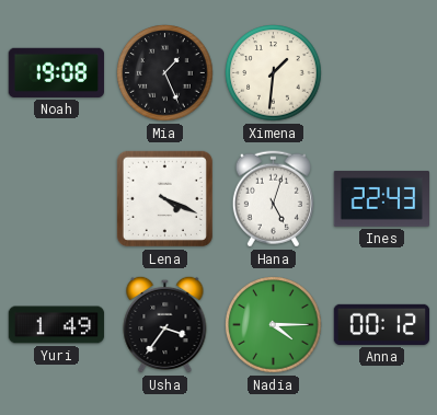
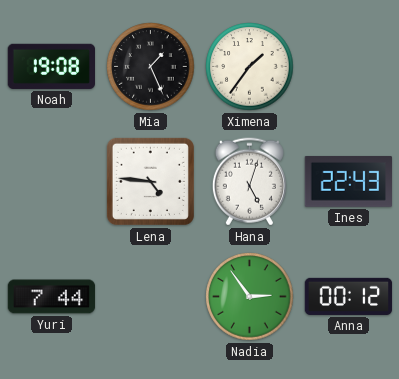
Ximena: 1:31 -> 1:36 (250, 67)
Lena: 4:19 -> 4:46 (150, 181)
Yuri: 1:49 -> 7:44 (52, 297)
Usha: 3:36 -> none (165, 324)
Nadia: 4:15 -> 2:54 (250, 297)
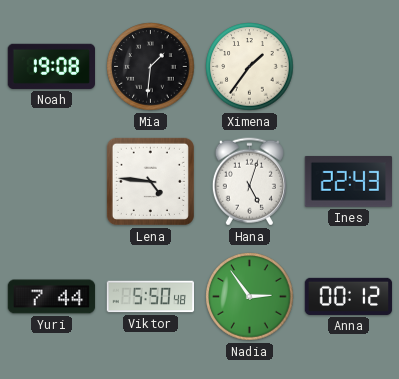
Mia: 1:26 -> 1:31 (151, 67)
Viktor: none -> 5:50 (151, 297)
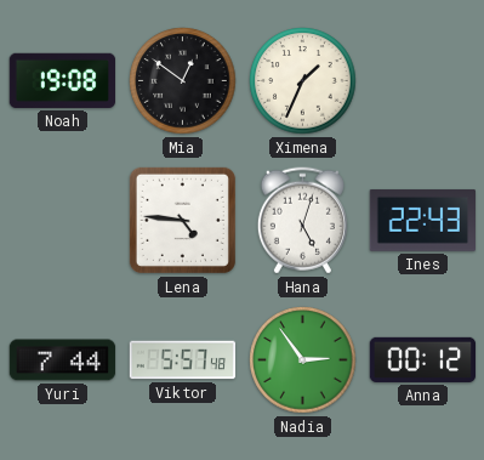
Mia: 1:31 -> 12:51 (183, 81)
Ximena: 1:36 -> 1:34 (303, 81)
Viktor: 5:50 -> 5:57 (183, 360)
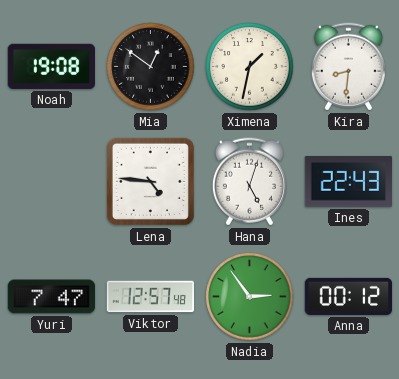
Ximena: 1:34 -> 1:32 (250, 67)
Kira: none -> 8:31 (348, 67)
Yuri: 7:44 -> 7:47 (52, 297)
Viktor: 5:57 -> 12:57 (151, 297)
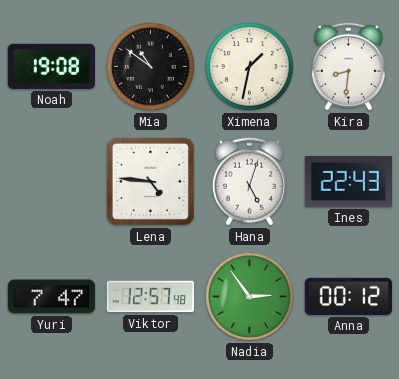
Mia: 12:51 -> 10:51 (151, 67)
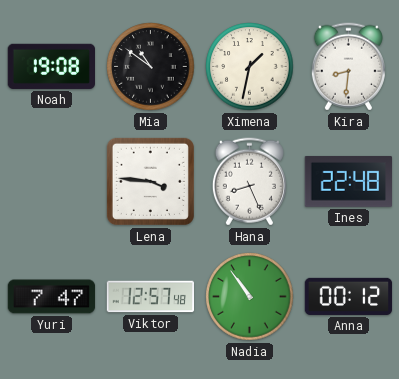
Lena: 4:46 -> 3:46 (150, 181)
Hana: 5:03 -> 8:26 (249, 182)
Ines: 22:43 -> 22:48 (348, 181)
Nadia: 2:54 -> 10:54 (250, 297)
